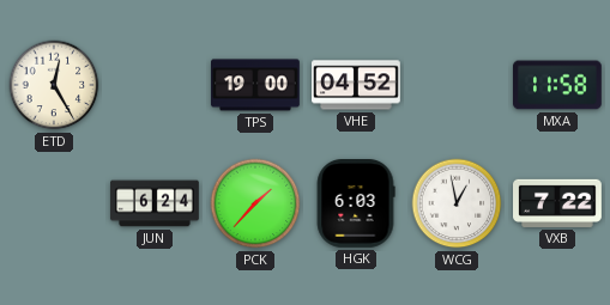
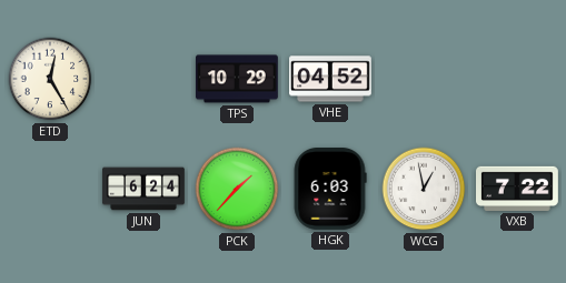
TPS: 19:00 -> 10:29 (238, 79)
MXA: 11:58 -> none (558, 85)
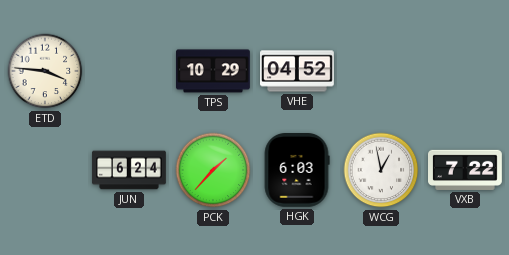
ETD: 12:25 -> 3:46 (45, 71)
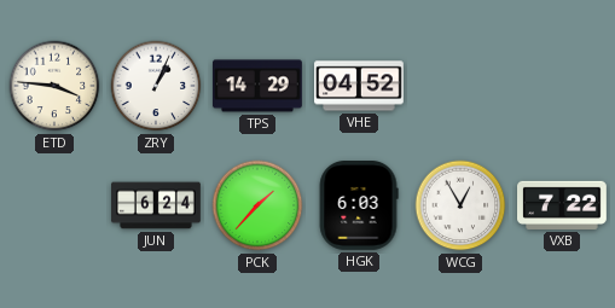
ZRY: none -> 1:04 (156, 86)
TPS: 10:29 -> 14:29 (259, 86)
WCG: 12:58 -> 12:55 (460, 205)
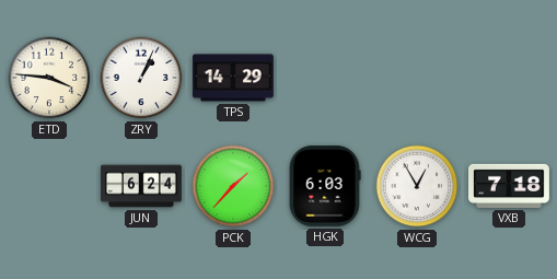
VHE: 04:52 -> none (360, 86)
VXB: 7:22 -> 7:18 (510, 186)
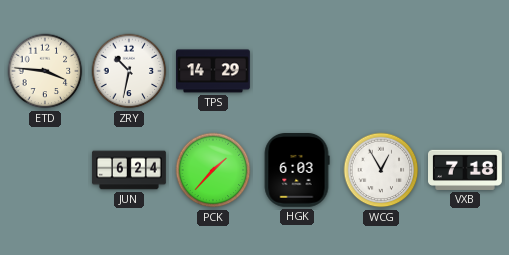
ZRY: 1:04 -> 10:32 (129, 71)
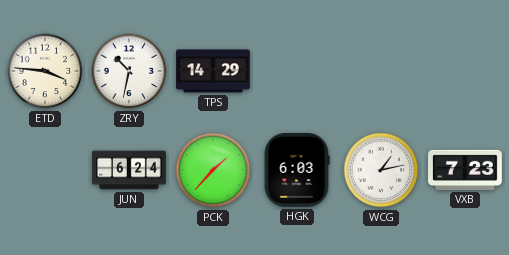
WCG: 12:55 -> 1:13 (381, 170)
VXB: 7:18 -> 7:23 (466, 170)
